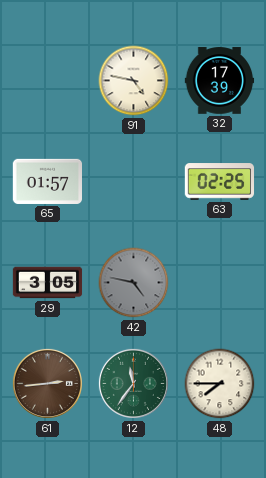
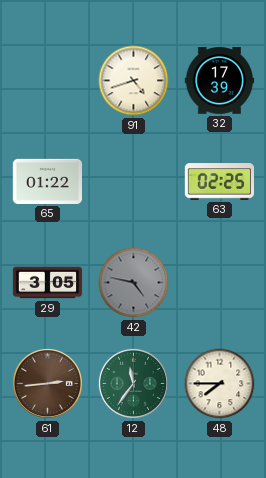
91: 4:47 -> 4:42 (134, 81)
65: 01:57 -> 01:22 (48, 181)
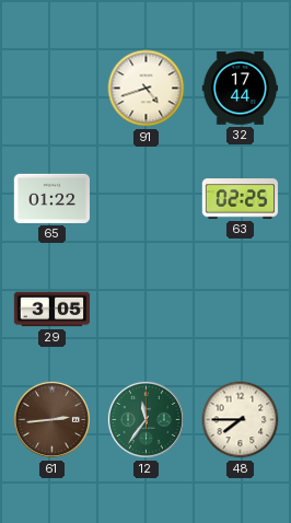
32: 17:39 -> 17:44 (241, 89)
42: 4:47 -> none (134, 283)
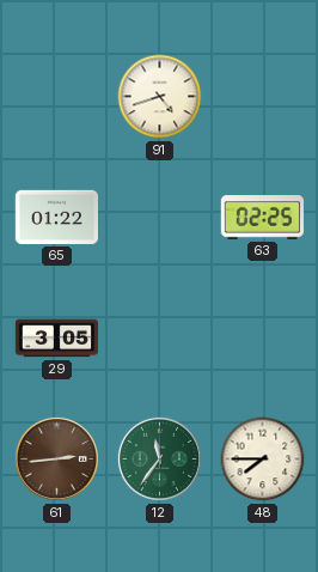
32: 17:44 -> none (241, 89)
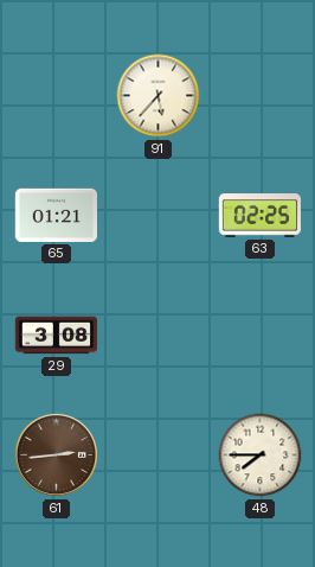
91: 4:42 -> 5:37 (159, 96)
65: 01:22 -> 01:21 (57, 215)
29: 3:05 -> 3:08 (57, 336)
12: 11:36 -> none (159, 458)
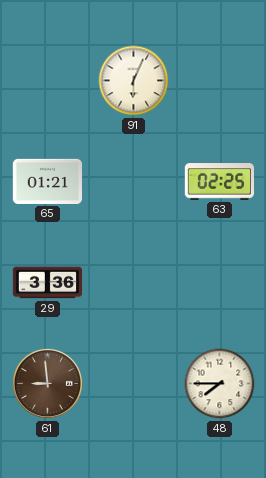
91: 5:37 -> 6:04 (134, 81)
29: 3:08 -> 3:36 (48, 283)
61: 2:44 -> 8:59 (47, 383)
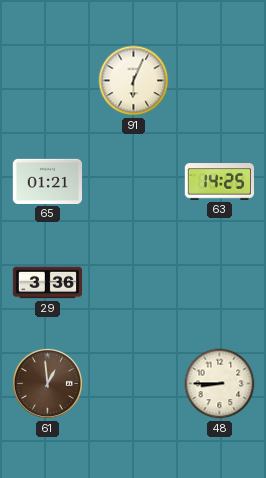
63: 02:25 -> 14:25 (220, 182)
61: 8:59 -> 12:59 (47, 383)
48: 7:45 -> 8:45 (220, 384)
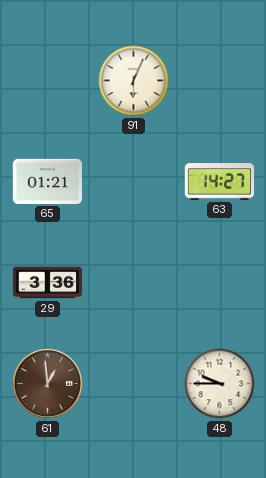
63: 14:25 -> 14:27 (220, 182)
48: 8:45 -> 9:45 (220, 384)
